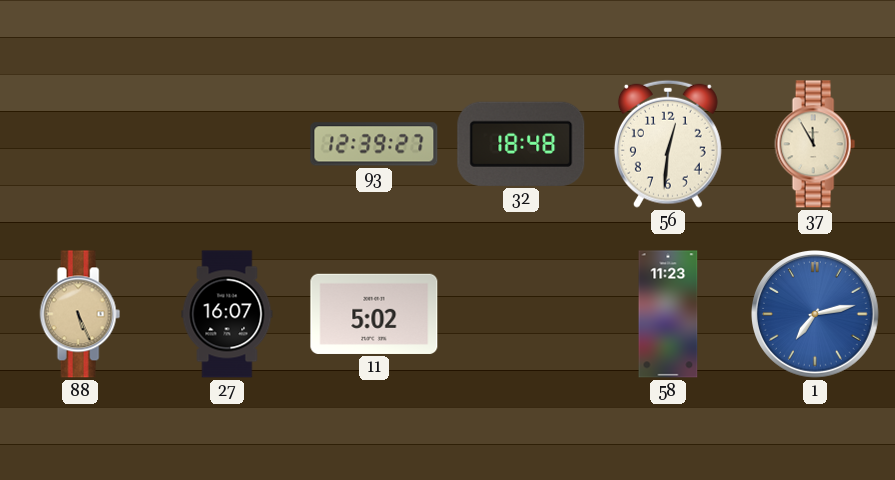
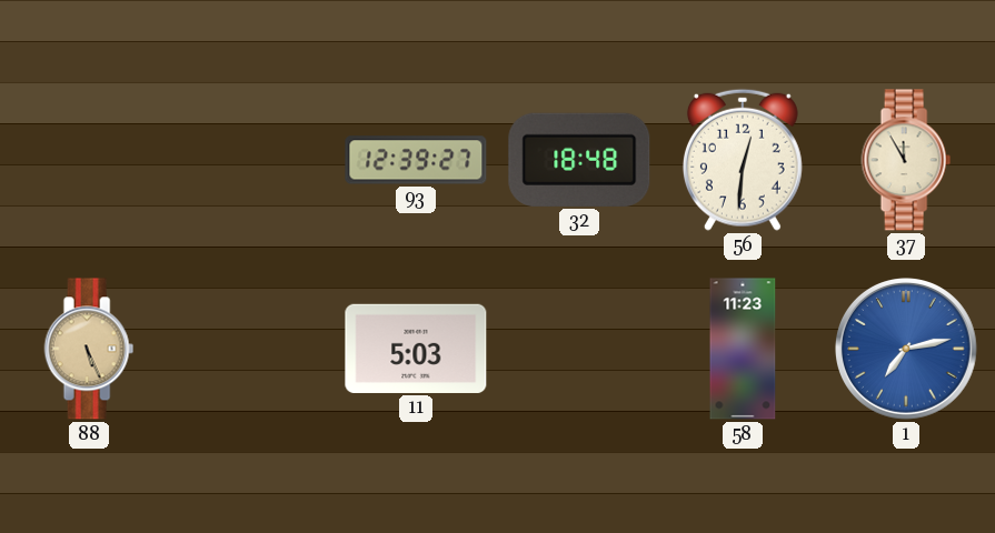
27: 16:07 -> none (227, 314)
11: 5:02 -> 5:03 (416, 349)
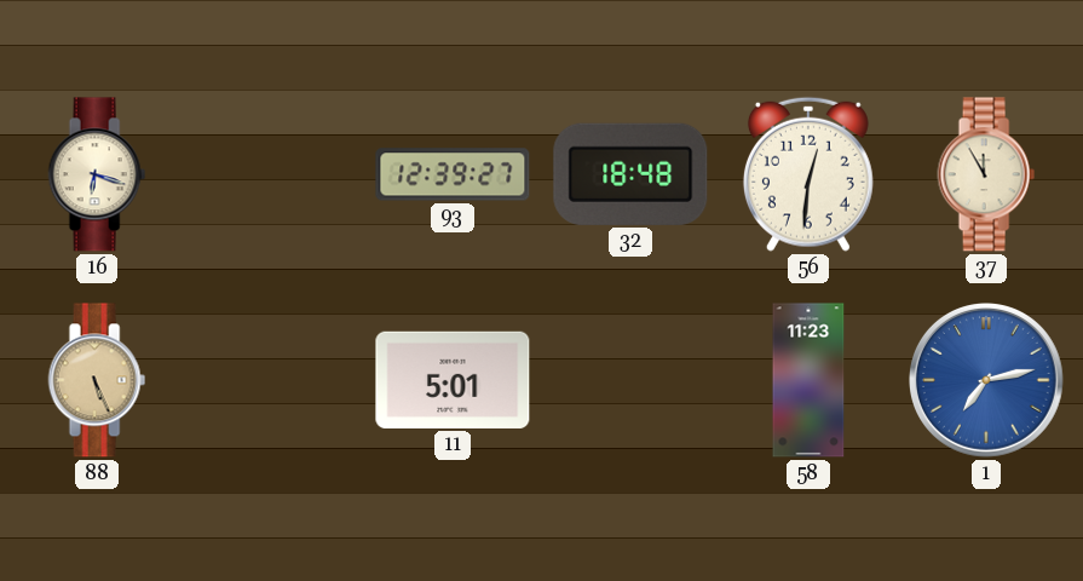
16: none -> 6:18 (97, 174)
11: 5:03 -> 5:01 (453, 380)
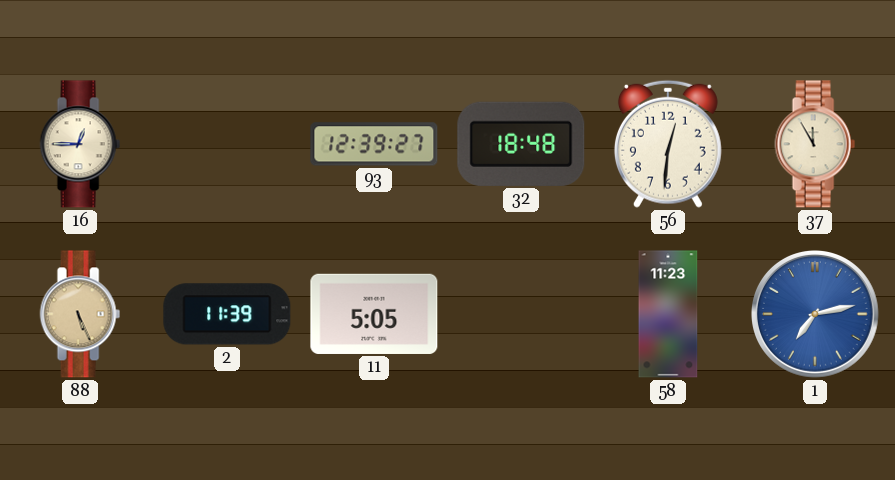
16: 6:18 -> 12:45 (80, 144)
2: none -> 11:39 (227, 314)
11: 5:01 -> 5:05 (374, 314)
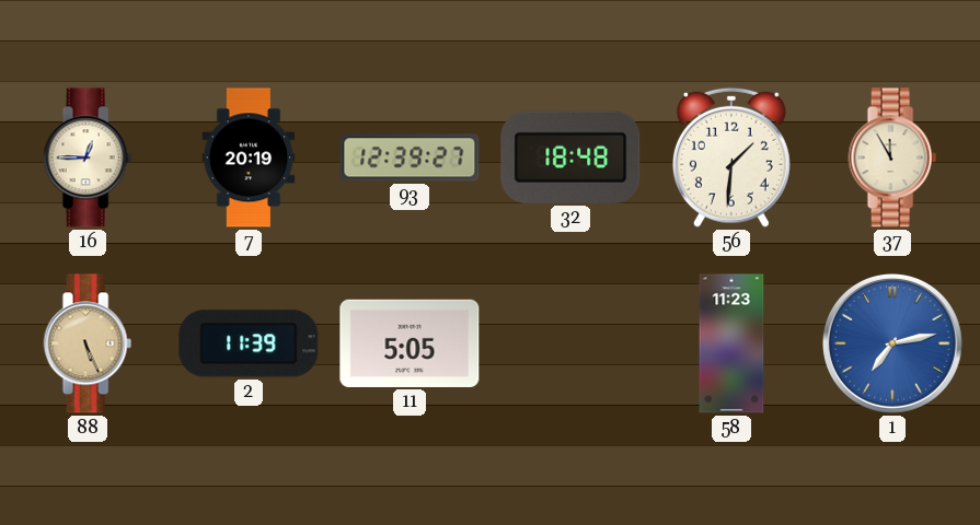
7: none -> 20:19 (249, 157)
56: 12:31 -> 1:31 (731, 157)
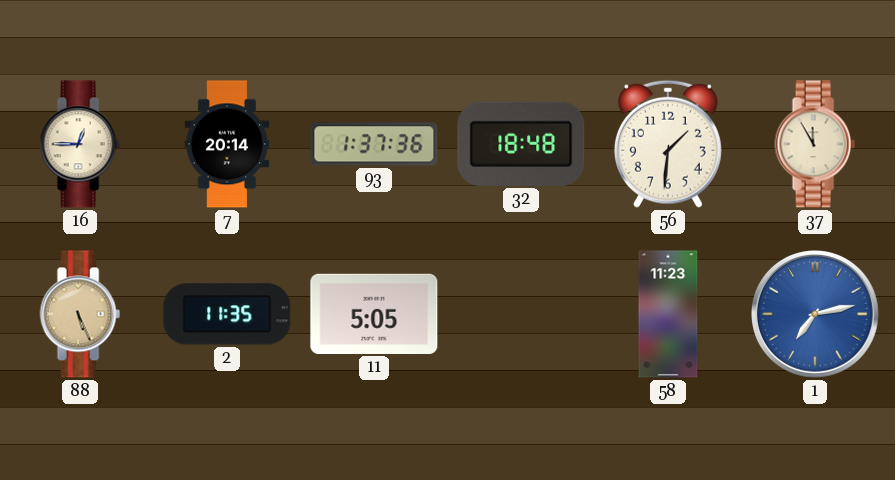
7: 20:19 -> 20:14 (227, 144)
93: 12:39 -> 1:37 (374, 144)
2: 11:39 -> 11:35 (227, 314)
